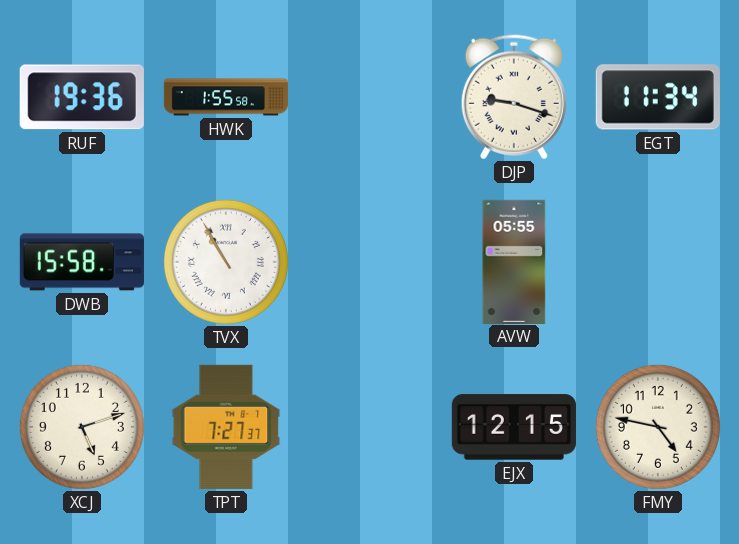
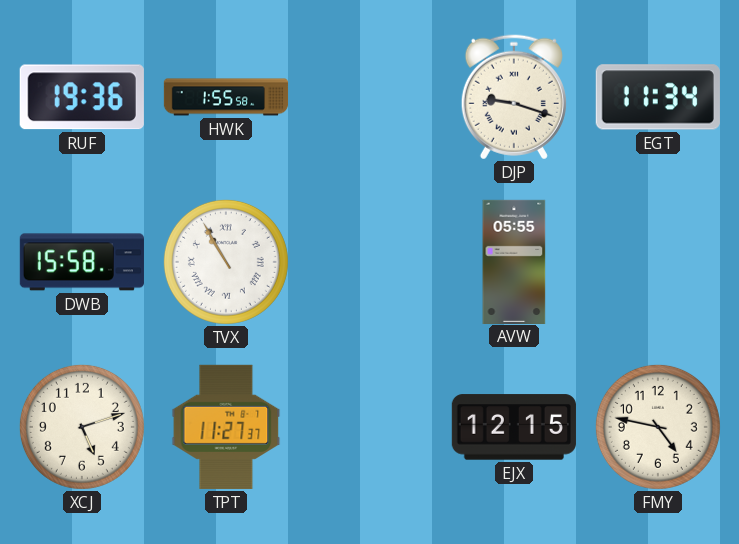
TPT: 7:27 -> 11:27 (226, 427)
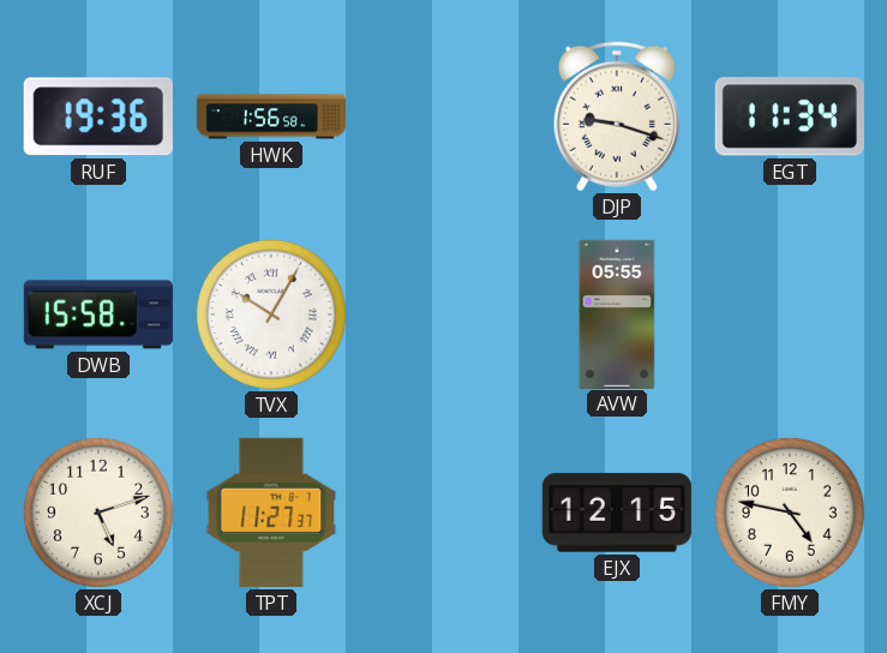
HWK: 1:55 -> 1:56 (271, 116)
TVX: 10:55 -> 10:05 (271, 314)
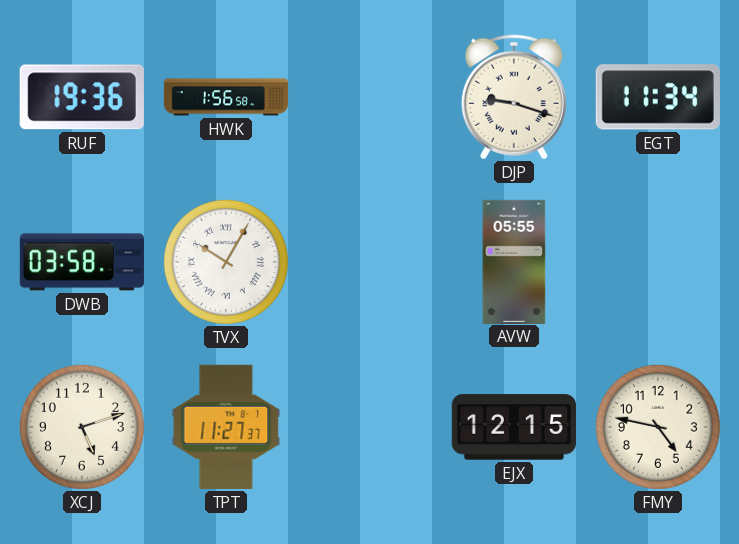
DWB: 15:58 -> 03:58 (82, 262)
